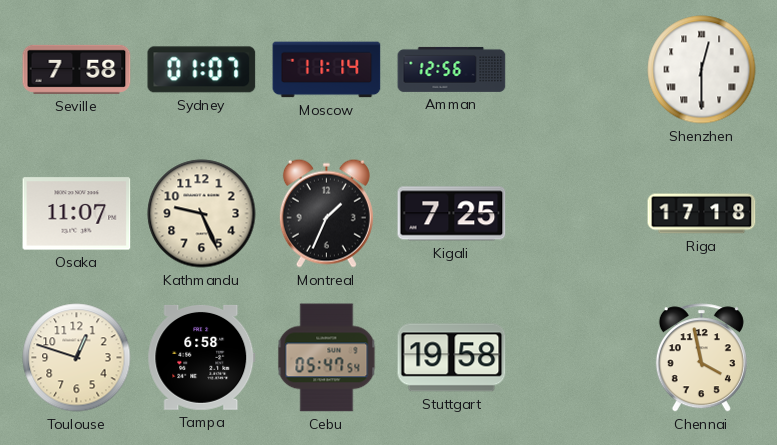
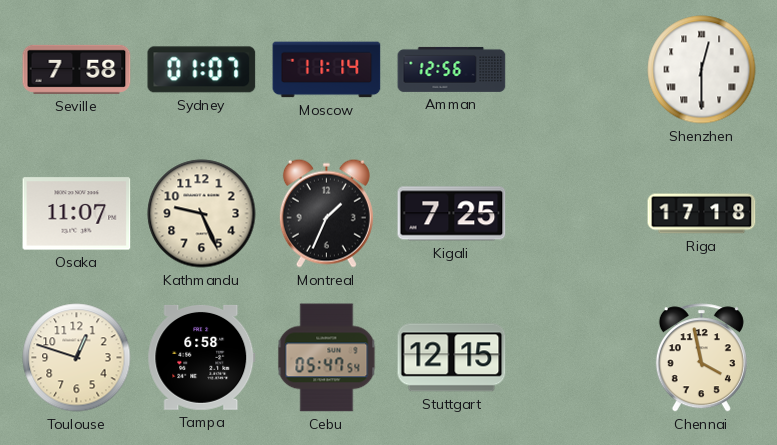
Stuttgart: 19:58 -> 12:15 (452, 358)
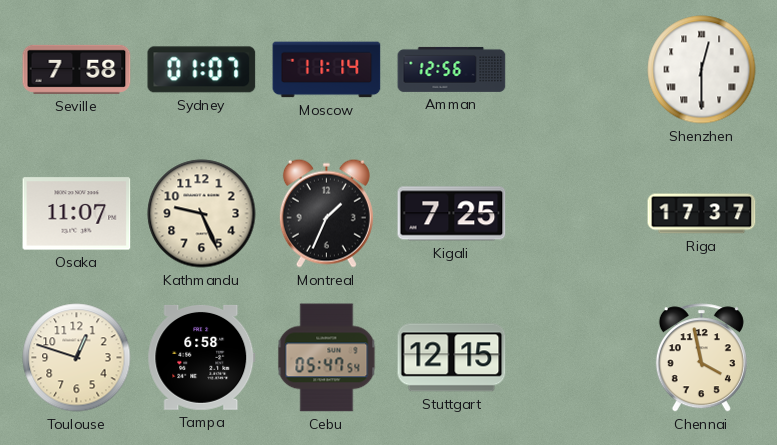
Riga: 17:18 -> 17:37 (702, 214)
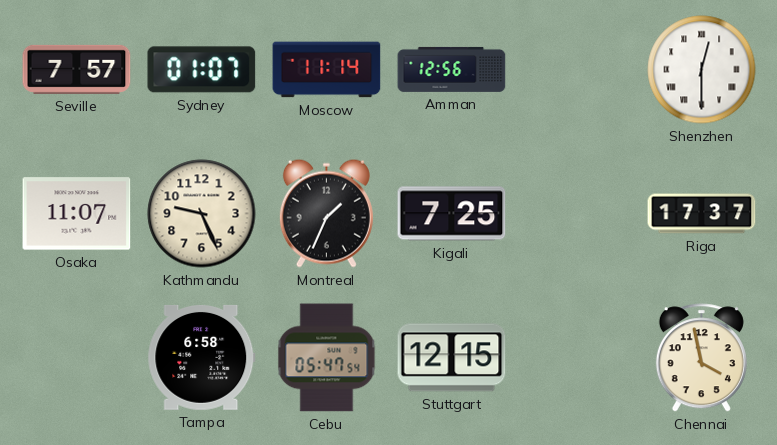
Seville: 7:58 -> 7:57 (77, 69)
Toulouse: 12:48 -> none (77, 358)
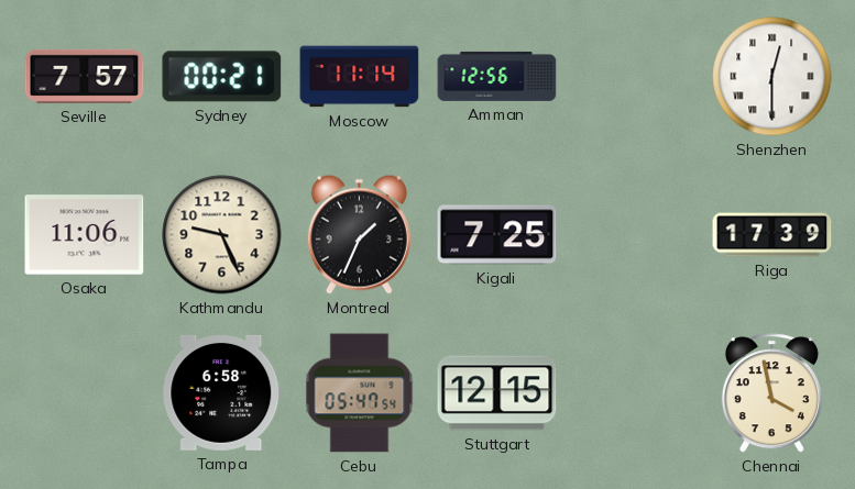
Sydney: 01:07 -> 00:21 (222, 77)
Osaka: 11:07 -> 11:06 (85, 235)
Riga: 17:37 -> 17:39 (772, 235)
